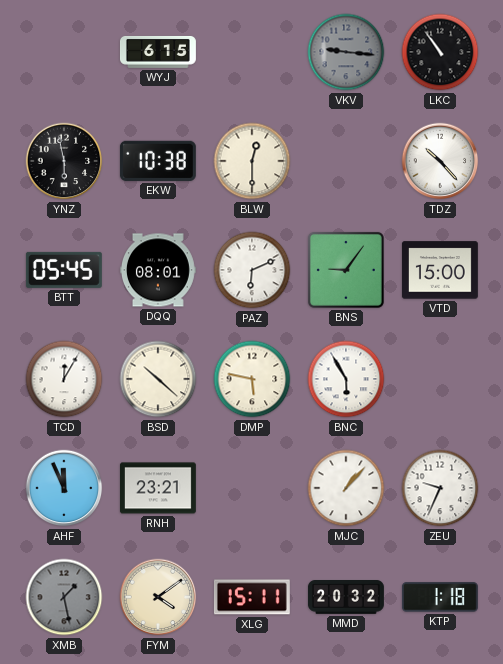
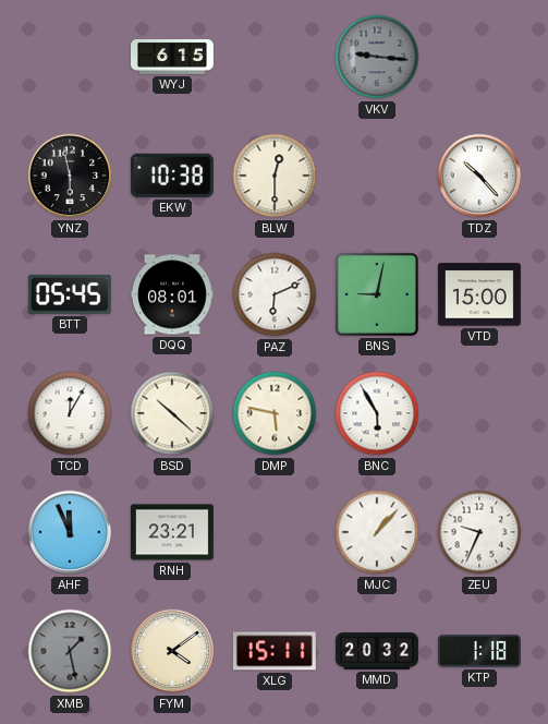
LKC: 10:54 -> none (440, 52)
BNS: 9:06 -> 9:02 (377, 294)
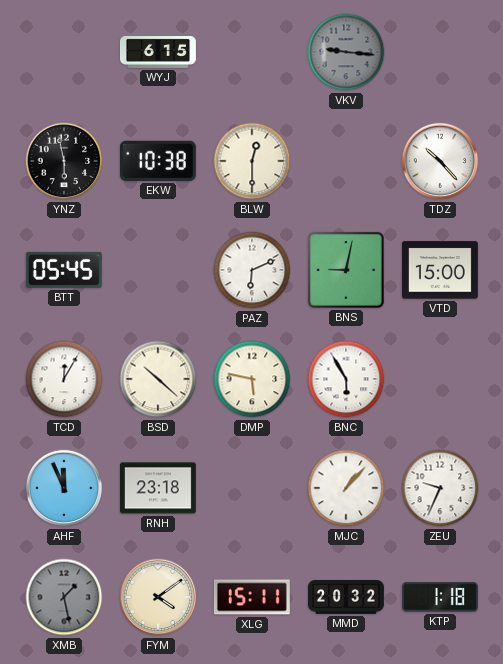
DQQ: 08:01 -> none (172, 294)
RNH: 23:21 -> 23:18 (158, 488)
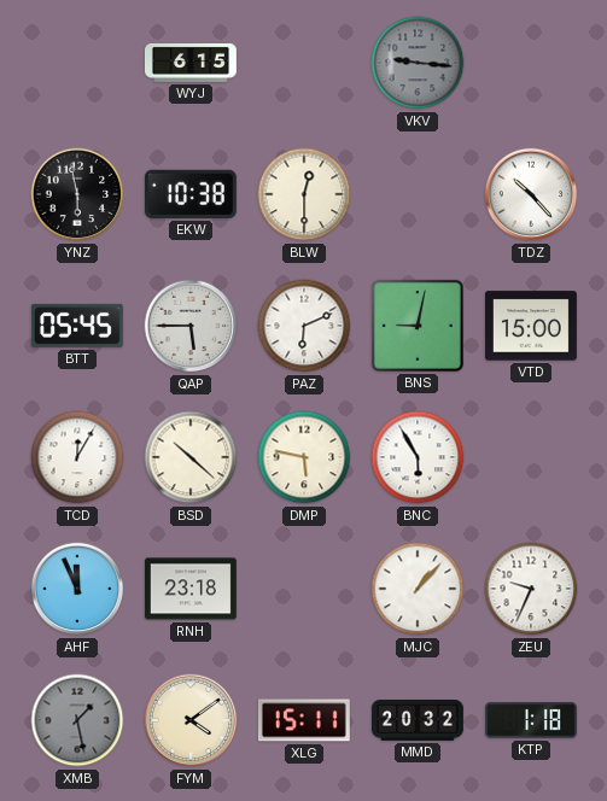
QAP: none -> 5:45 (191, 326)
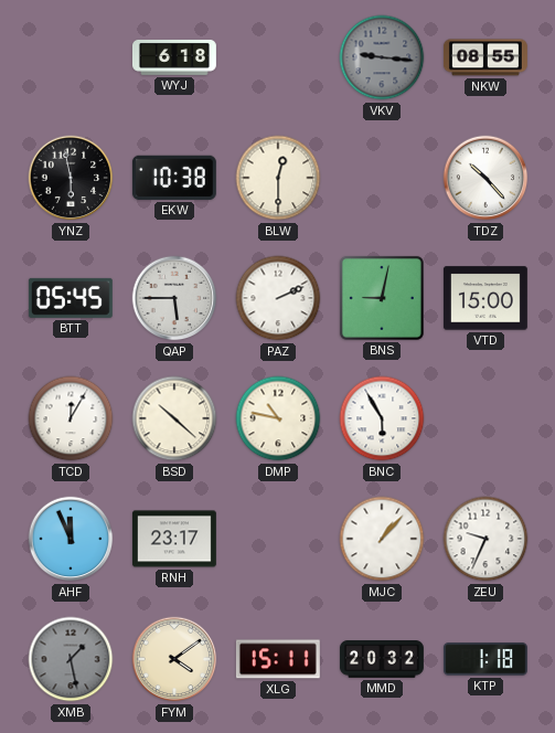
WYJ: 6:15 -> 6:18 (174, 57)
NKW: none -> 08:55 (485, 57)
PAZ: 6:11 -> 2:11 (278, 298)
DMP: 5:47 -> 10:47 (278, 418)
RNH: 23:18 -> 23:17 (174, 539)
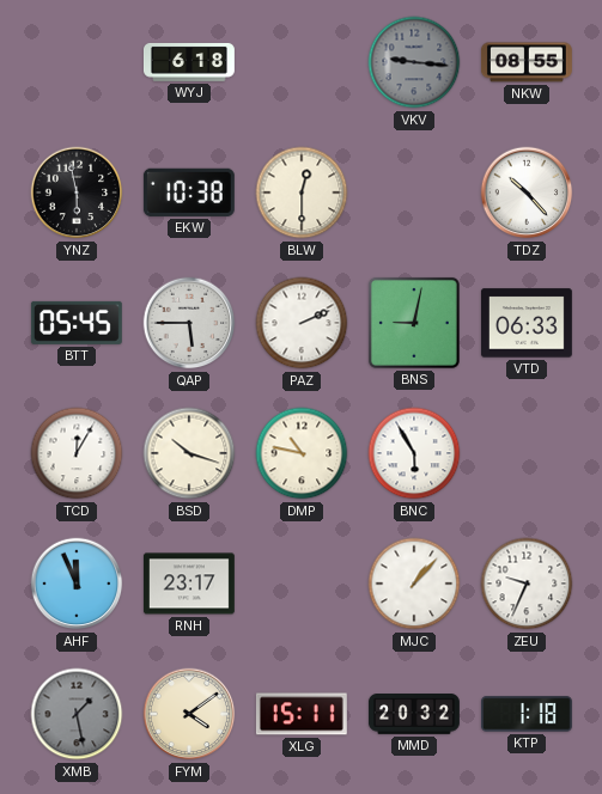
VTD: 15:00 -> 06:33 (527, 323)
BSD: 10:22 -> 10:18 (189, 453)
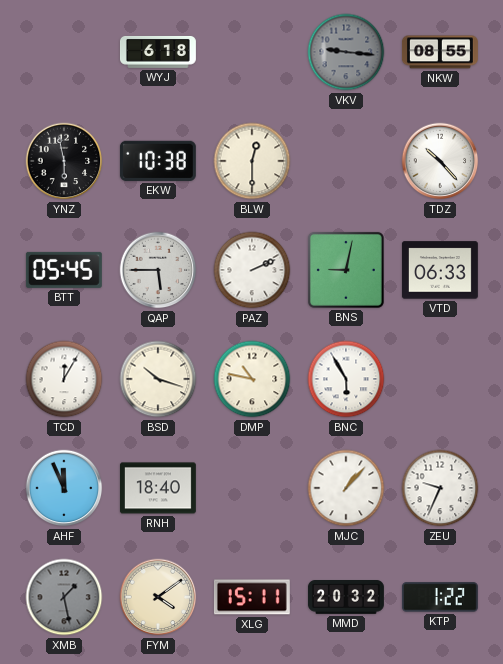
RNH: 23:17 -> 18:40 (158, 488)
KTP: 1:18 -> 1:22 (440, 597)
